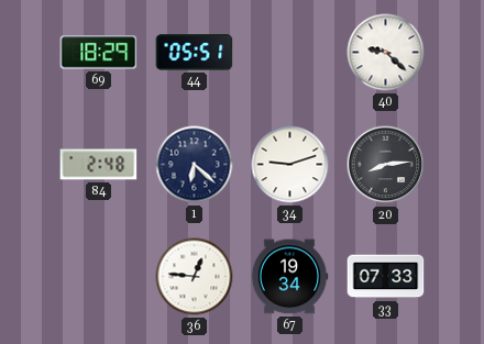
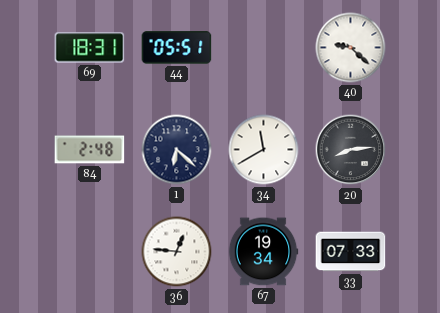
69: 18:29 -> 18:31 (90, 48)
34: 9:12 -> 11:40 (264, 150)
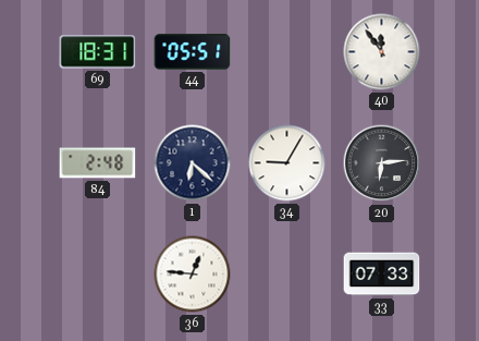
40: 9:22 -> 11:54 (382, 52)
34: 11:40 -> 9:05 (287, 163)
20: 8:14 -> 6:14 (382, 163)
67: 19:34 -> none (263, 252)
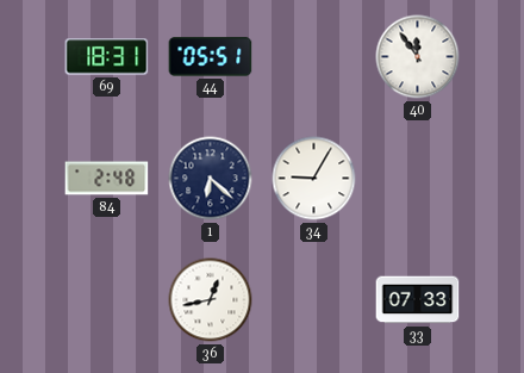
20: 6:14 -> none (382, 163)
36: 12:46 -> 12:43 (211, 300)
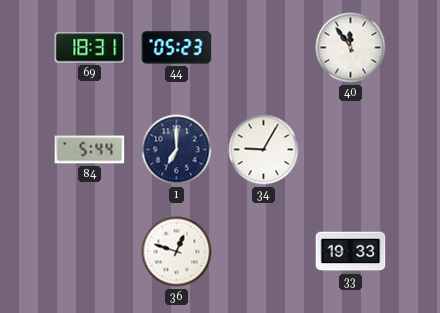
44: 05:51 -> 05:23 (177, 48)
84: 2:48 -> 5:44 (90, 150)
1: 6:22 -> 7:00 (177, 150)
36: 12:43 -> 12:48 (177, 252)
33: 07:33 -> 19:33 (351, 252)
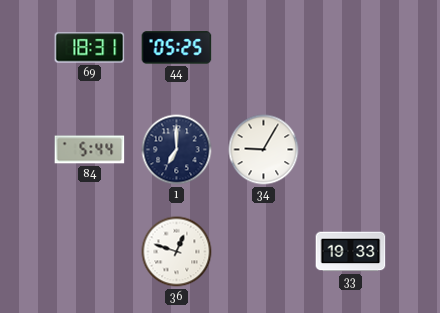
44: 05:23 -> 05:25 (177, 48)
40: 11:54 -> none (351, 48)
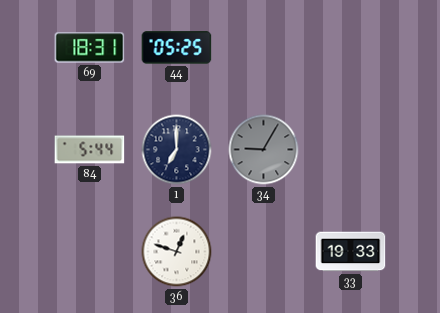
34 dial: white -> grey (264, 150)
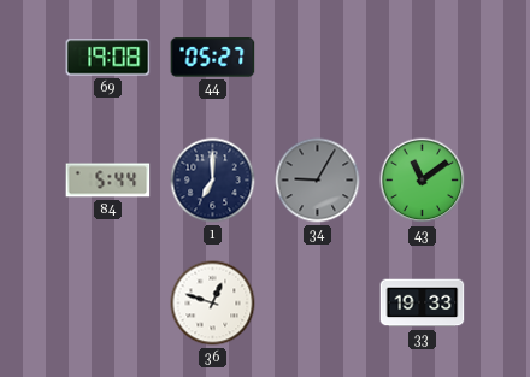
69: 18:31 -> 19:08 (108, 58)
44: 05:25 -> 05:27 (213, 58)
43: none -> 11:09 (423, 181)
